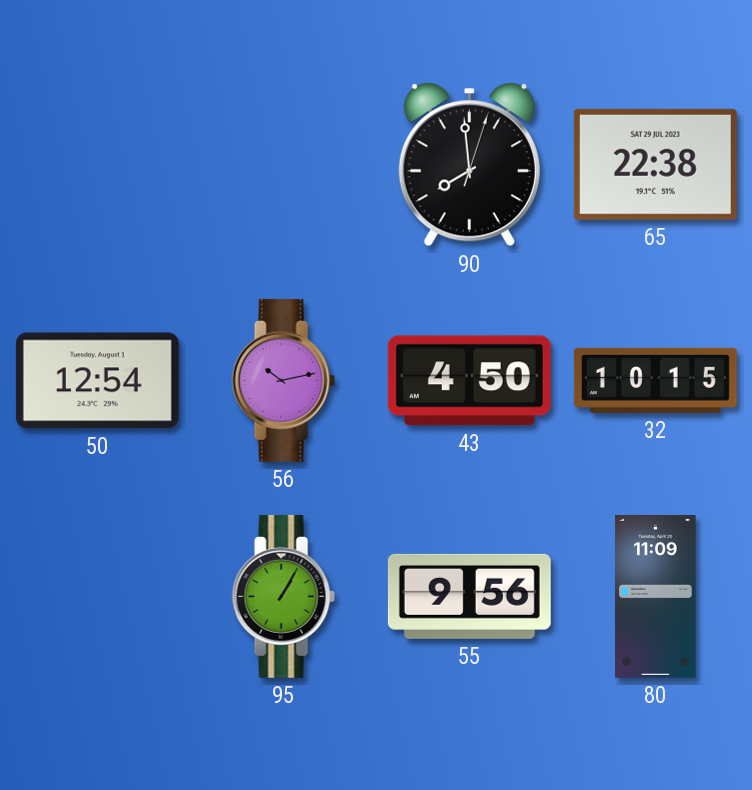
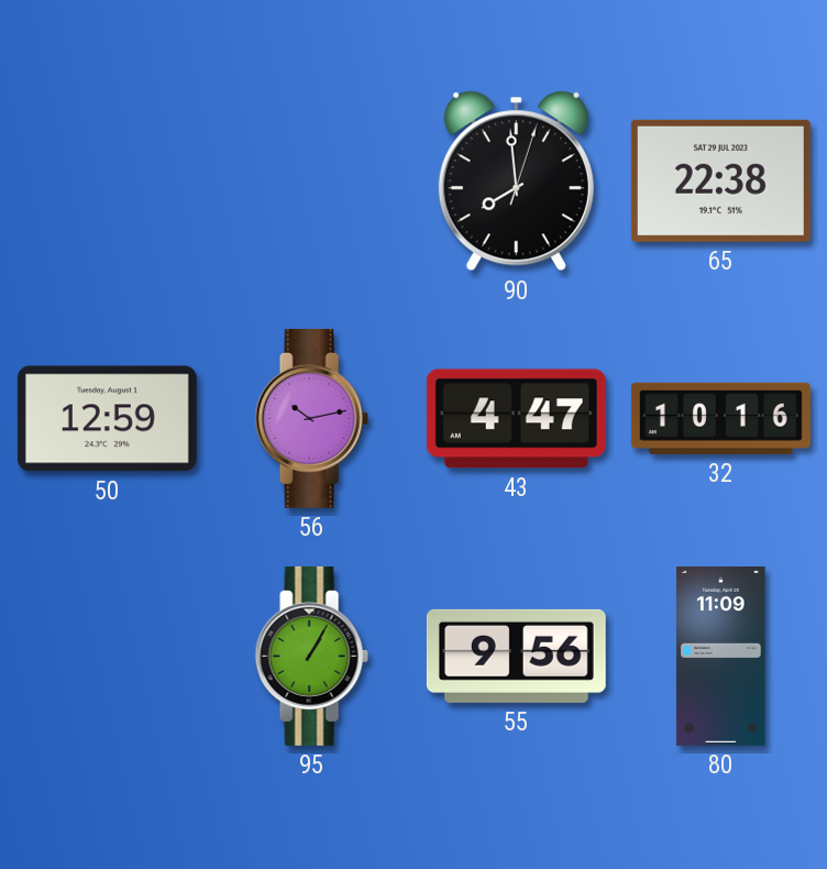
50: 12:54 -> 12:59 (107, 419)
43: 4:50 -> 4:47 (516, 419)
32: 10:15 -> 10:16 (720, 418)
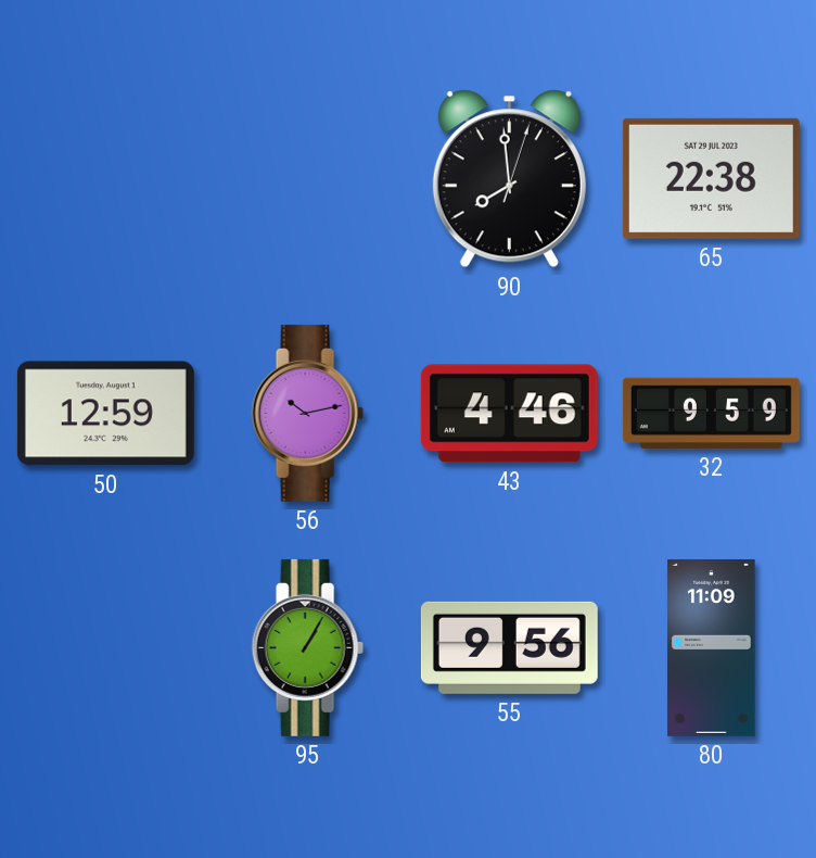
43: 4:47 -> 4:46 (509, 414)
32: 10:16 -> 9:59 (711, 413)
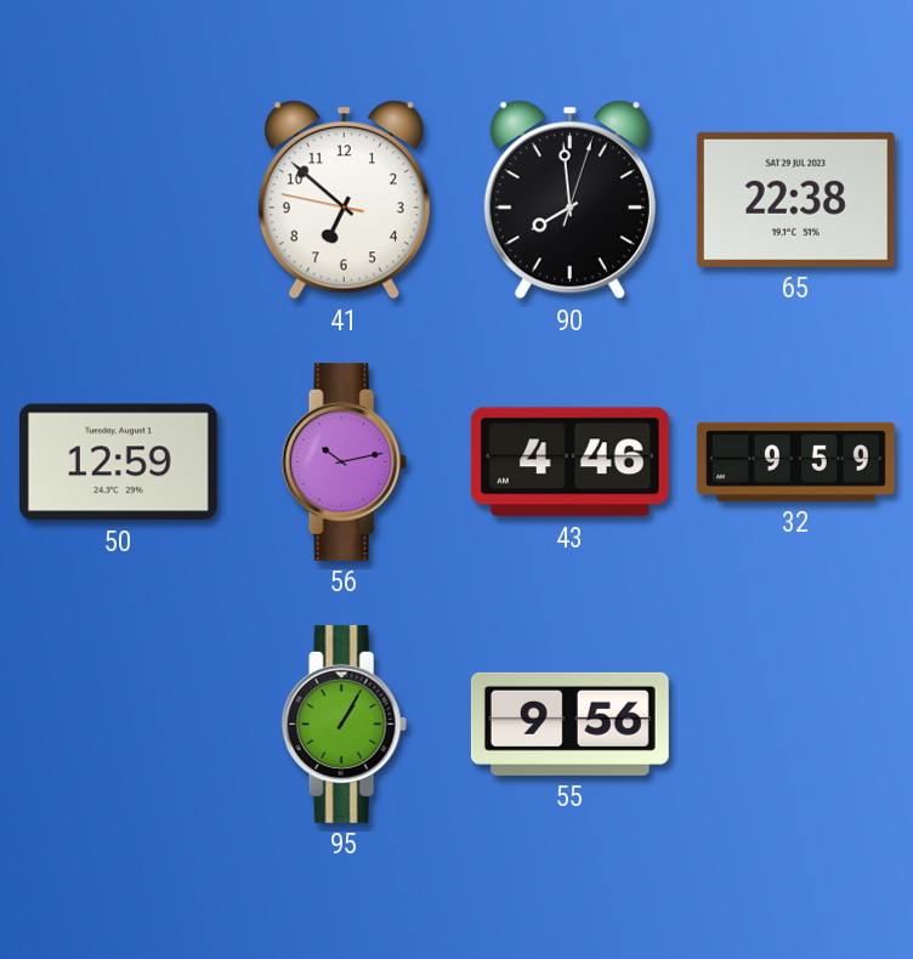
41: none -> 6:51 (344, 200)
80: 11:09 -> none (712, 647)
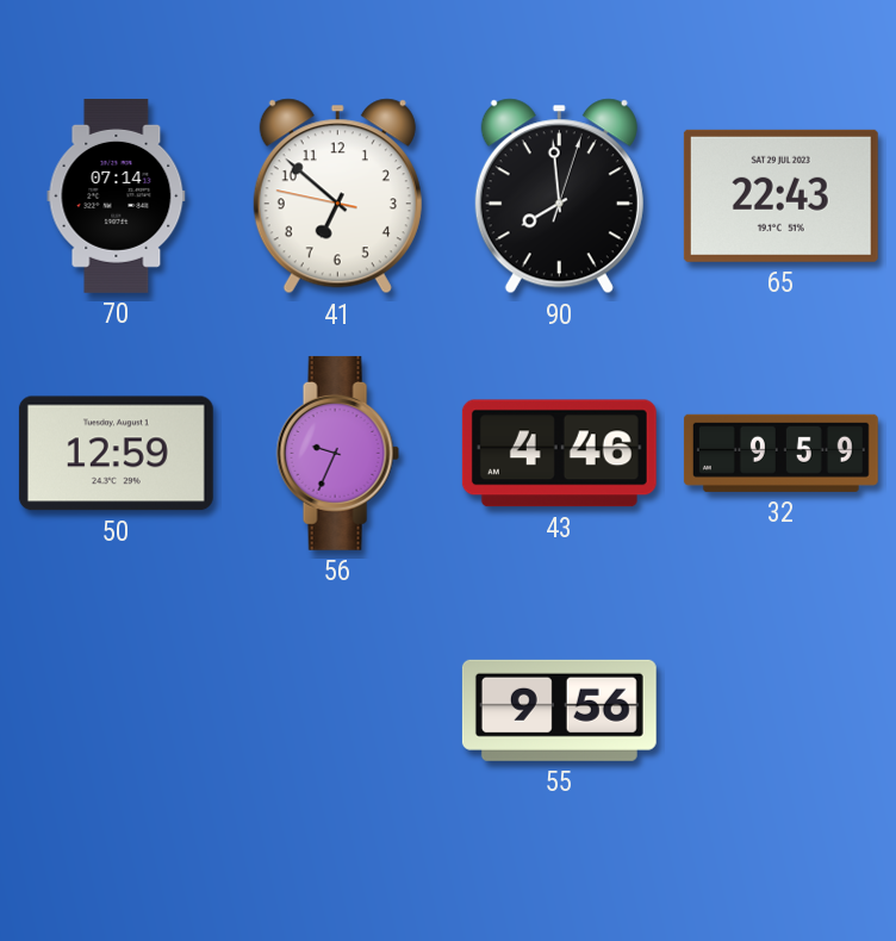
70: none -> 07:14 (117, 195)
65: 22:38 -> 22:43 (780, 195)
56: 10:13 -> 9:34 (337, 453)
95: 1:05 -> none (344, 723)
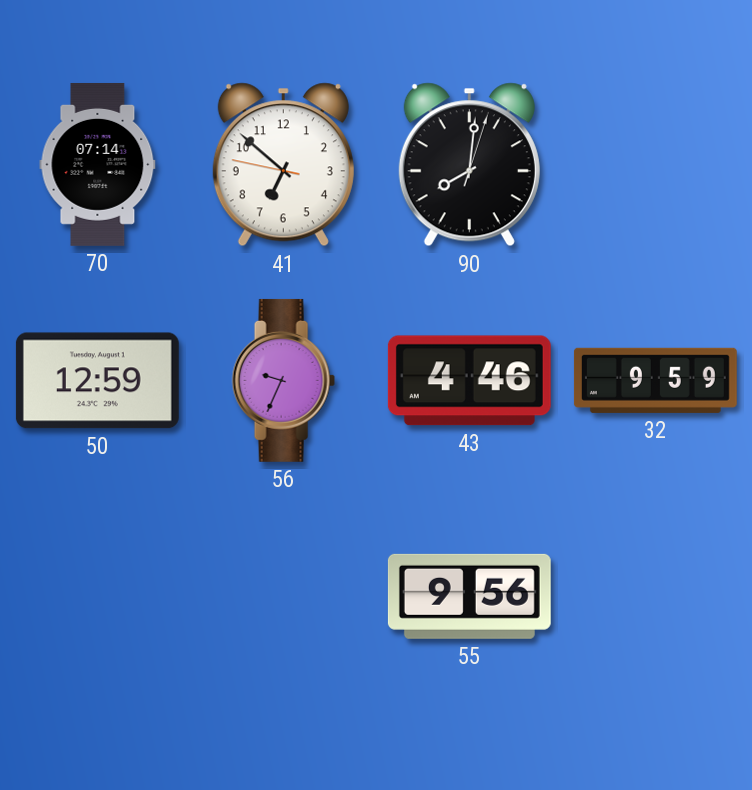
90: 7:59 -> 8:01 (469, 165)
65: 22:43 -> none (780, 195)
